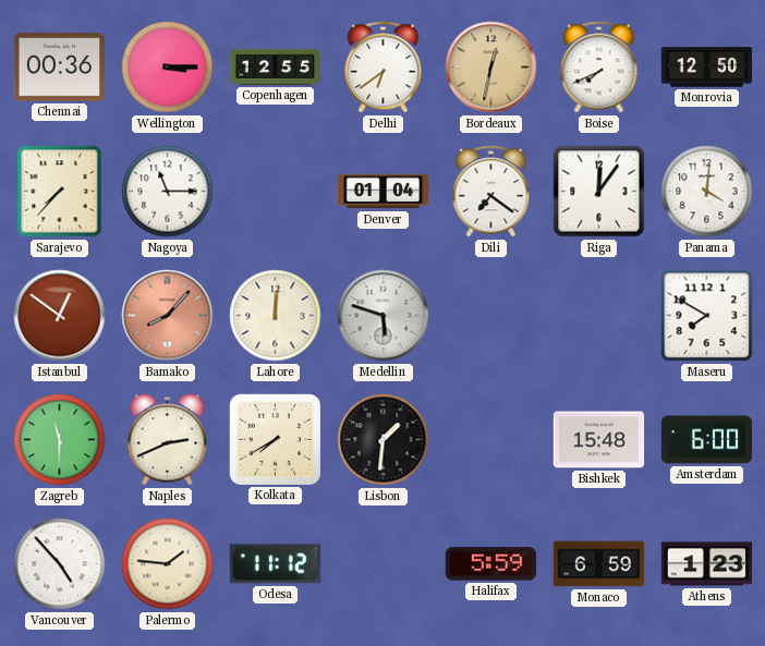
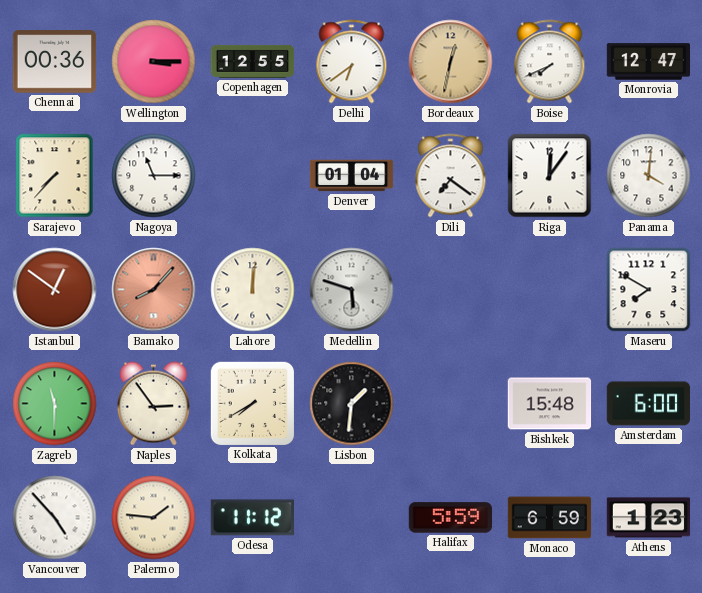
Monrovia: 12:50 -> 12:47 (649, 62)
Naples: 2:41 -> 2:54 (153, 404)
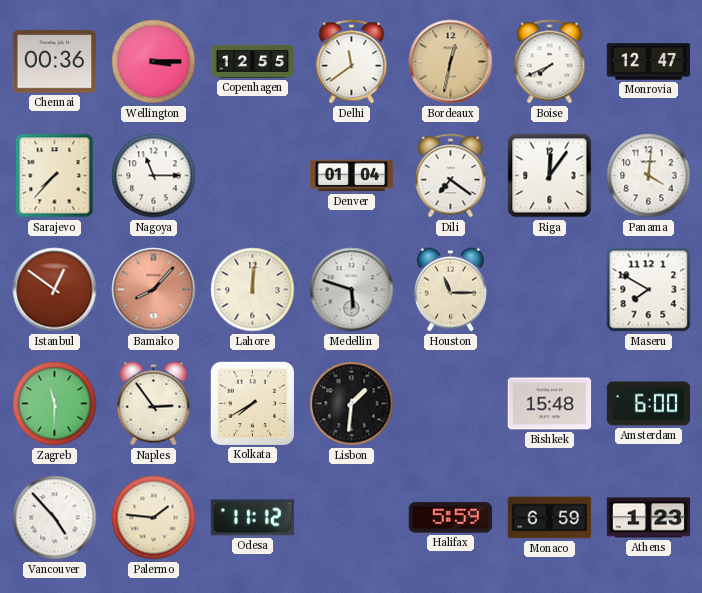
Delhi: 6:39 -> 11:39 (352, 62)
Houston: none -> 11:15 (450, 290)
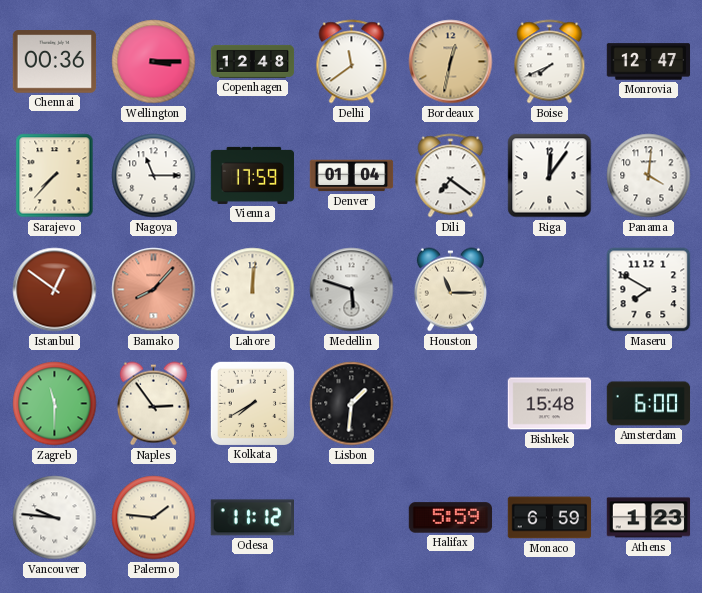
Copenhagen: 12:55 -> 12:48 (253, 61)
Vienna: none -> 17:59 (253, 175)
Vancouver: 4:53 -> 9:46 (55, 518)
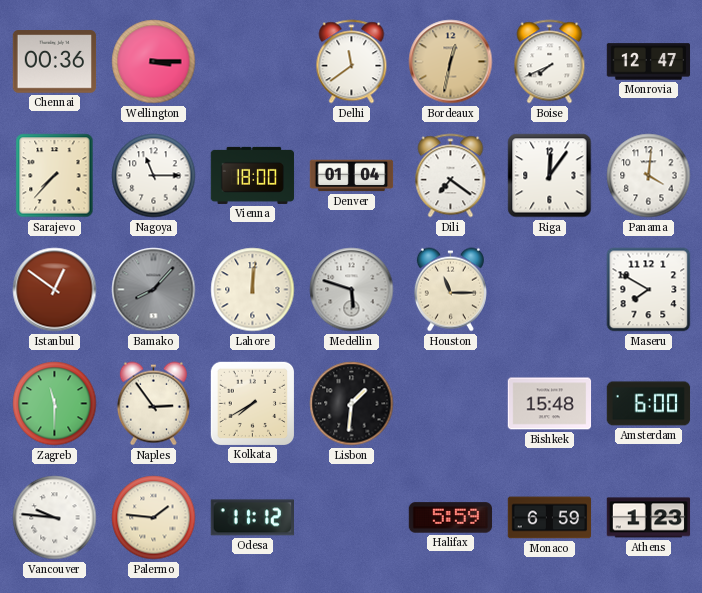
Copenhagen: 12:48 -> none (253, 61)
Vienna: 17:59 -> 18:00 (253, 175)
Bamako dial: salmon -> grey (154, 290)
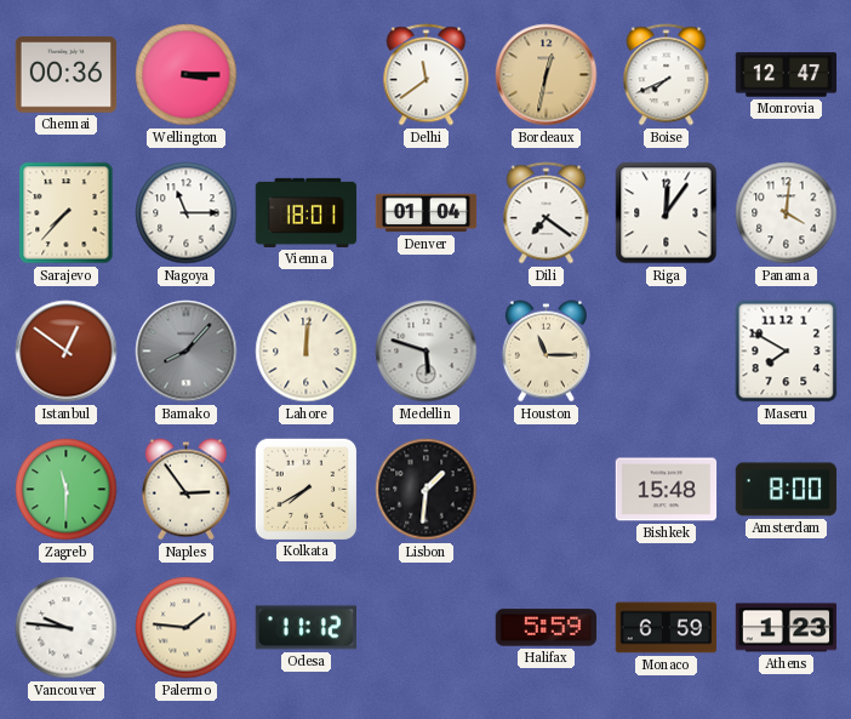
Vienna: 18:00 -> 18:01 (307, 212)
Amsterdam: 6:00 -> 8:00 (787, 490)
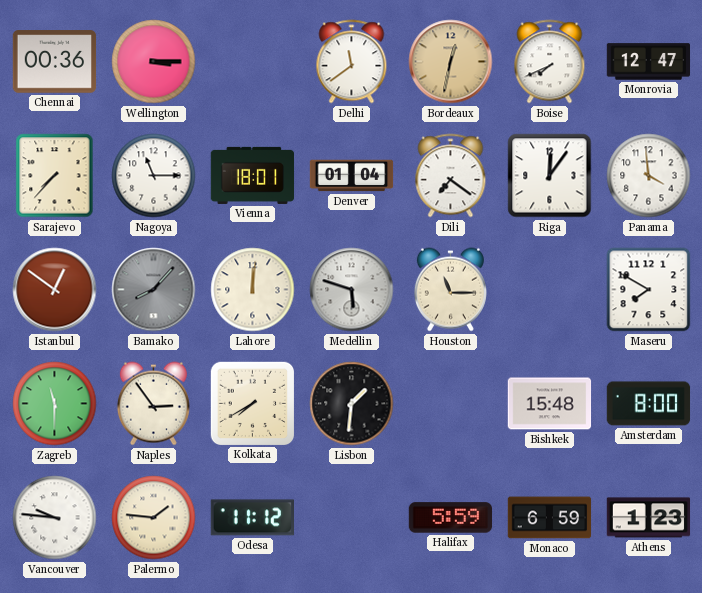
Panama: 4:01 -> 3:59 (649, 176)
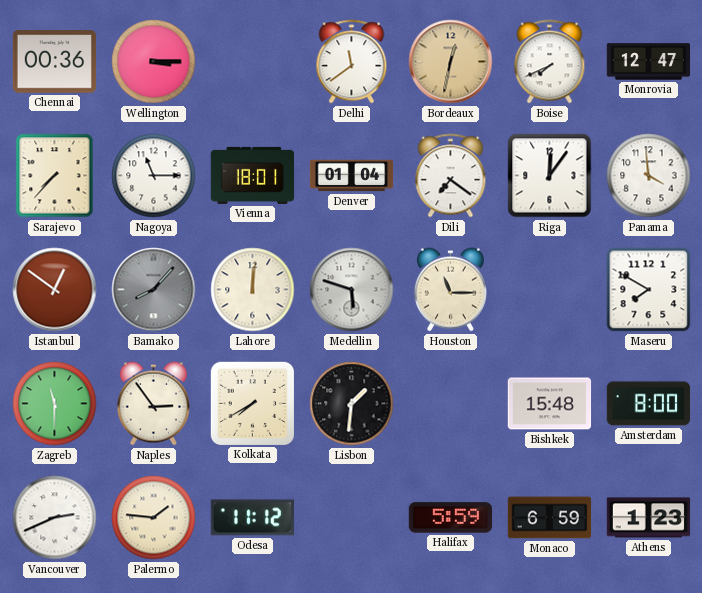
Vancouver: 9:46 -> 2:41 (55, 518)
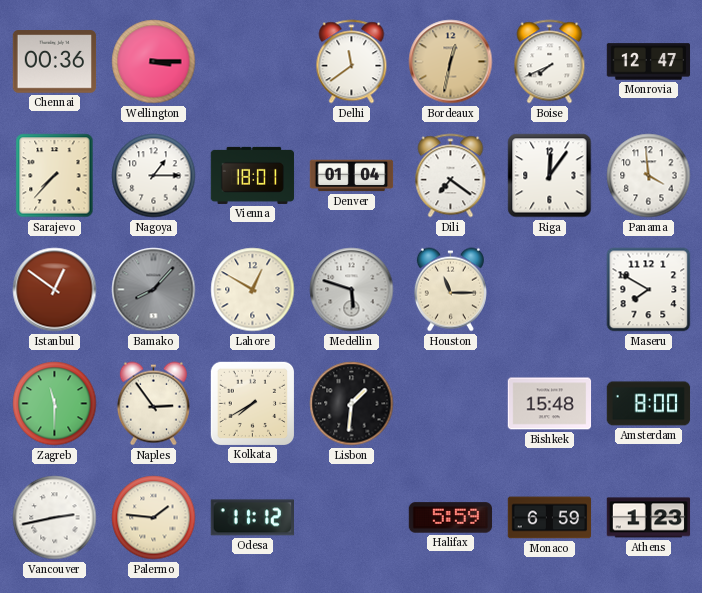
Nagoya: 11:15 -> 1:15 (154, 176)
Lahore: 12:01 -> 12:50 (253, 290)
Vancouver: 2:41 -> 2:43 (55, 518)
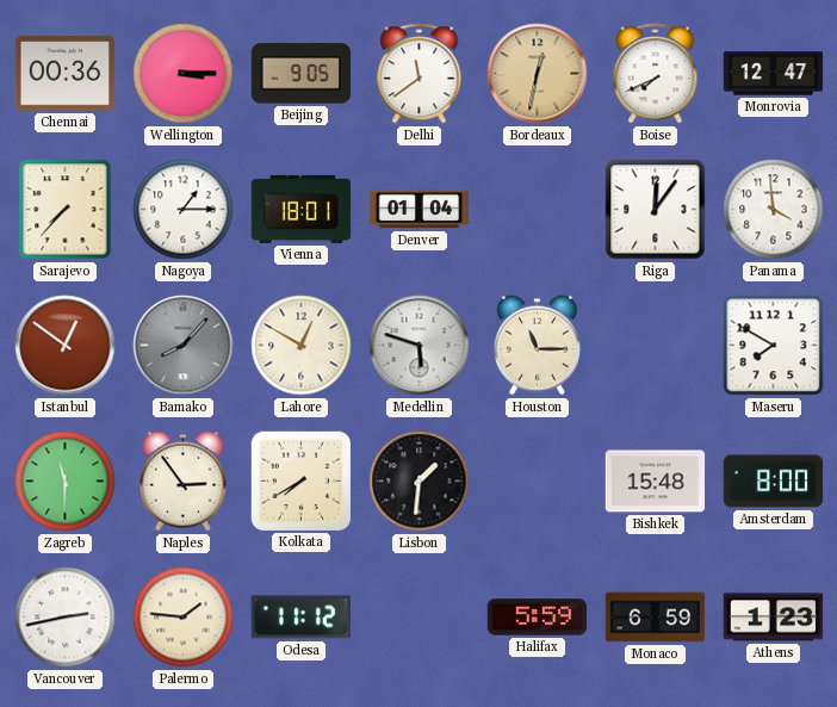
Beijing: none -> 9:05 (300, 74)
Dili: 7:21 -> none (451, 176)
